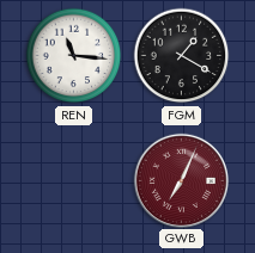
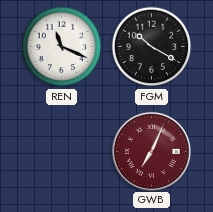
REN: 11:16 -> 11:19 (62, 47)
FGM: 1:20 -> 10:20 (152, 47)
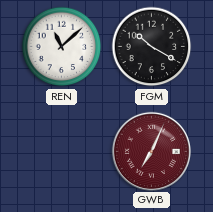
REN: 11:19 -> 11:08 (62, 47)
